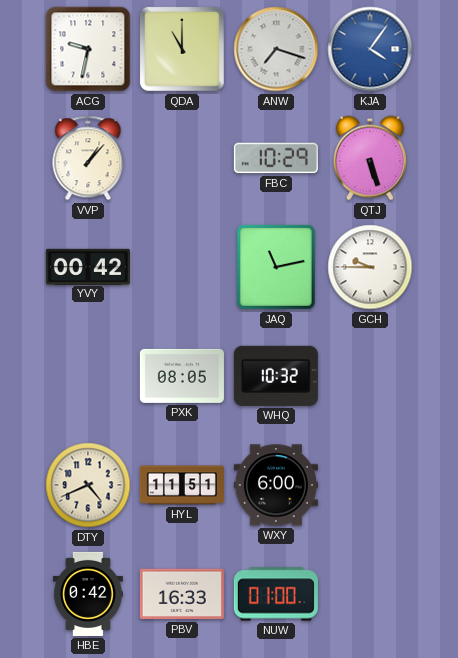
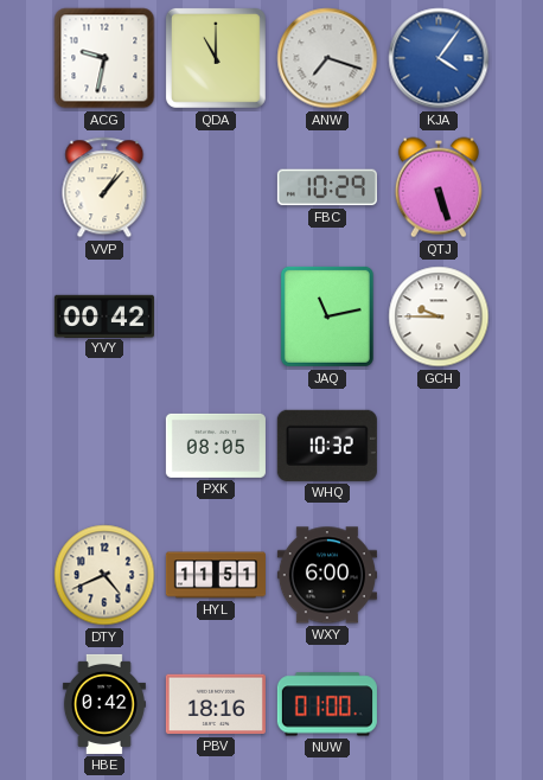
PBV: 16:33 -> 18:16 (216, 704)
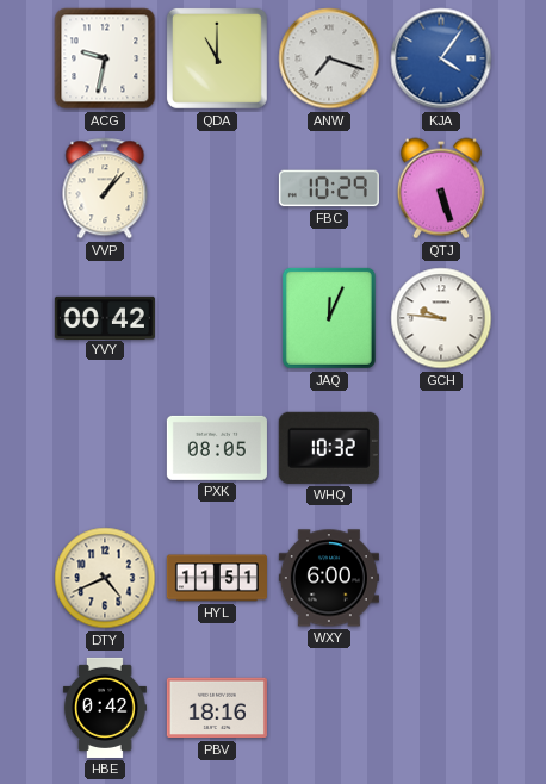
JAQ: 11:13 -> 12:04 (329, 318)
GCH: 9:45 -> 9:46 (441, 318)
NUW: 01:00 -> none (327, 704)
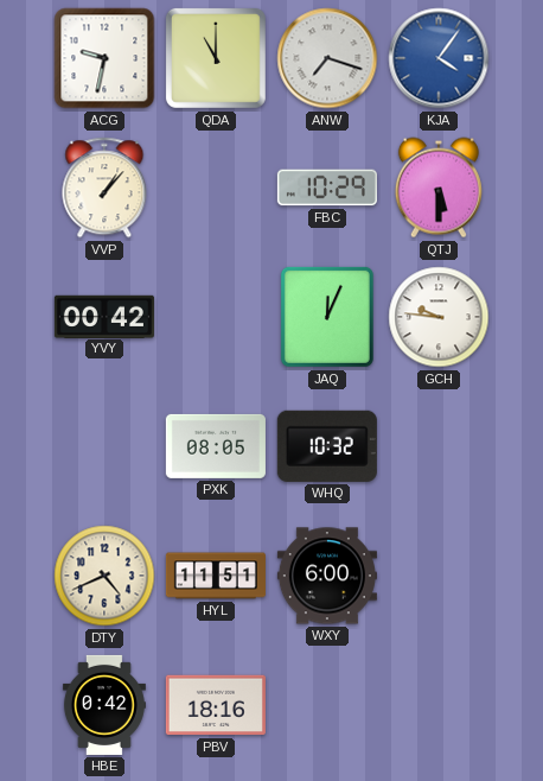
QTJ: 5:27 -> 5:30 (439, 188)
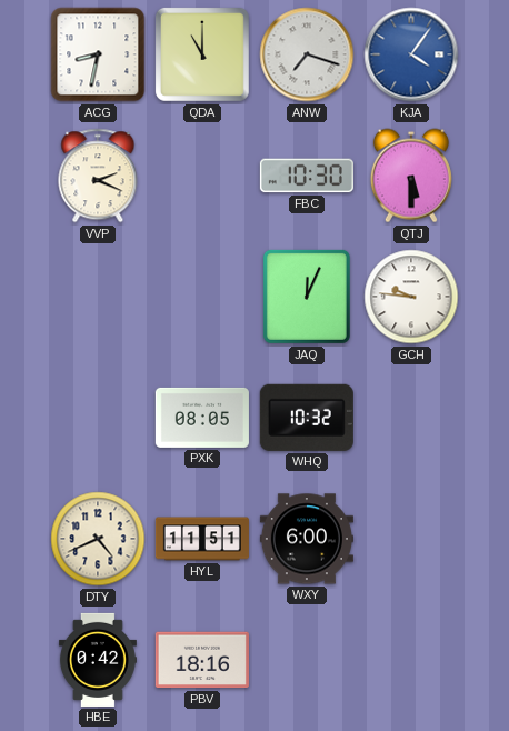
ACG: 9:32 -> 8:32 (98, 54)
VVP: 1:07 -> 2:19 (98, 176)
FBC: 10:29 -> 10:30 (307, 176)
YVY: 00:42 -> none (104, 316)
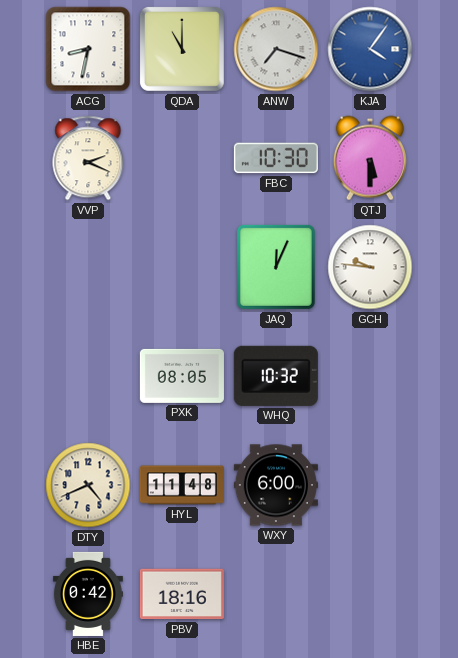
HYL: 11:51 -> 11:48 (182, 485)
